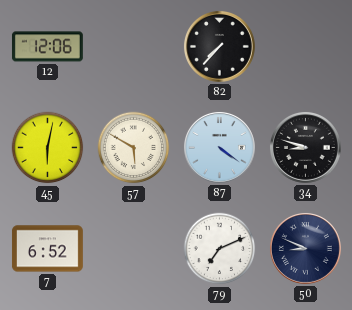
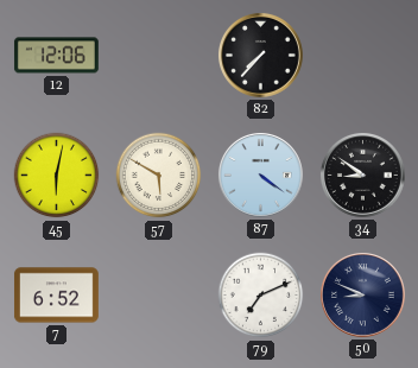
34: 8:48 -> 8:51 (362, 175)
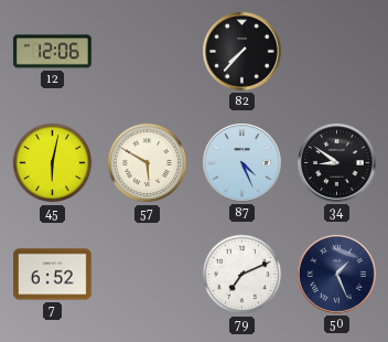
87: 4:21 -> 4:26 (241, 162)
50: 8:49 -> 1:26 (336, 274)
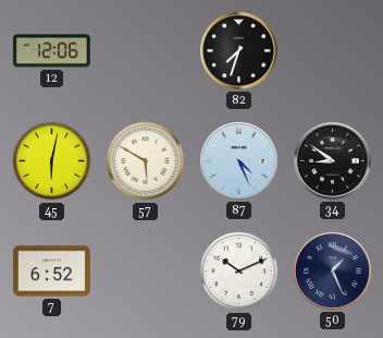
82: 7:37 -> 7:33 (238, 50)
79: 7:11 -> 10:11 (239, 271)
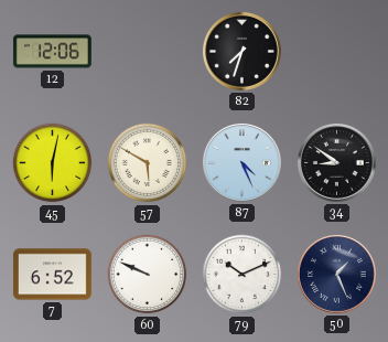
60: none -> 9:49 (148, 275)
